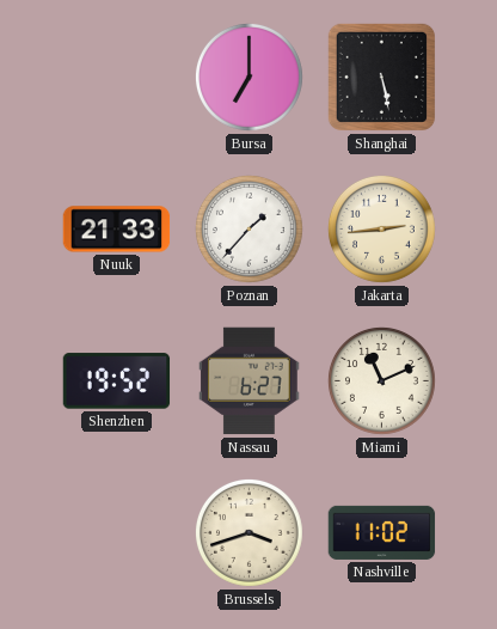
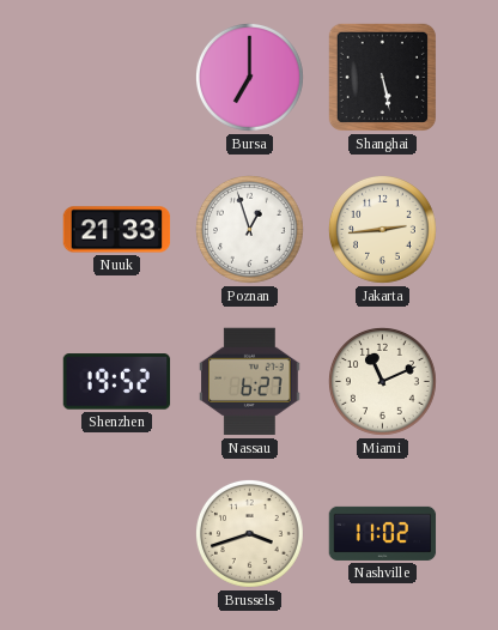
Poznan: 1:37 -> 12:57 (249, 229)
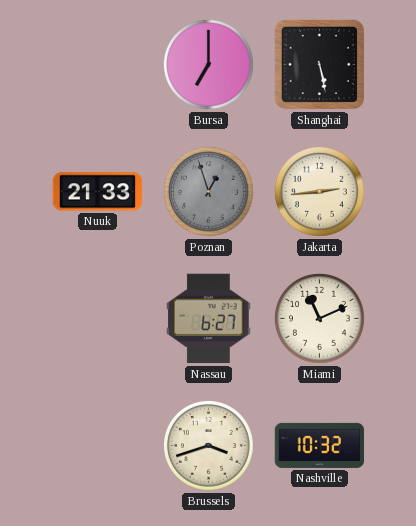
Poznan dial: white -> grey (208, 191)
Shenzhen: 19:52 -> none (117, 382)
Nashville: 11:02 -> 10:32 (320, 445)
